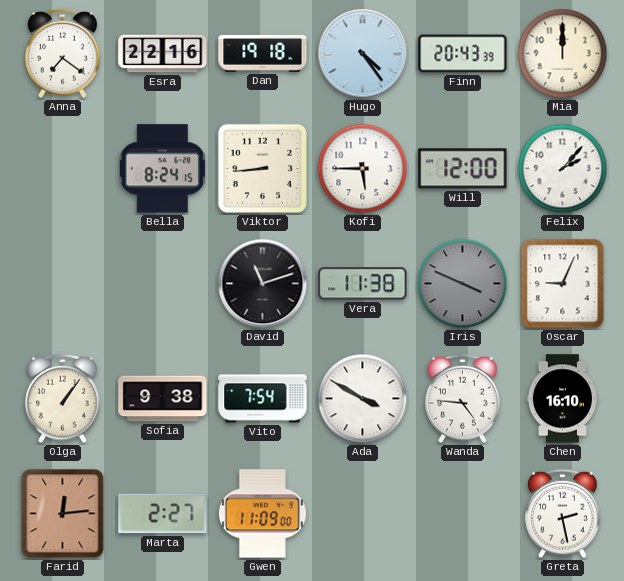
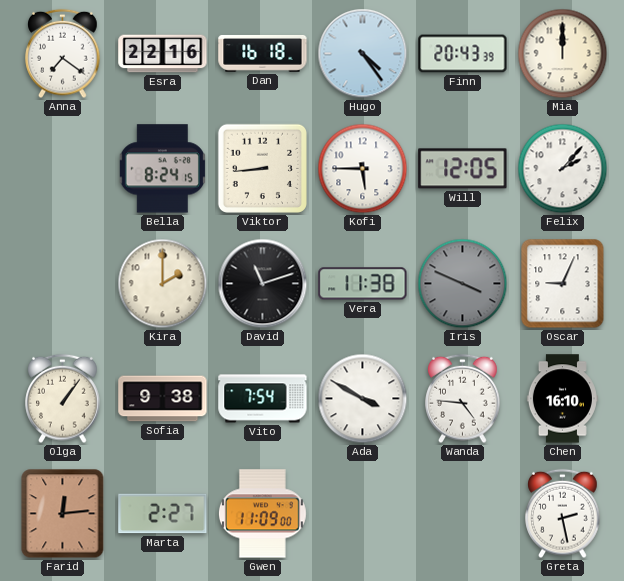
Dan: 19:18 -> 16:18 (263, 53)
Will: 12:00 -> 12:05 (463, 169)
Kira: none -> 2:00 (163, 284)
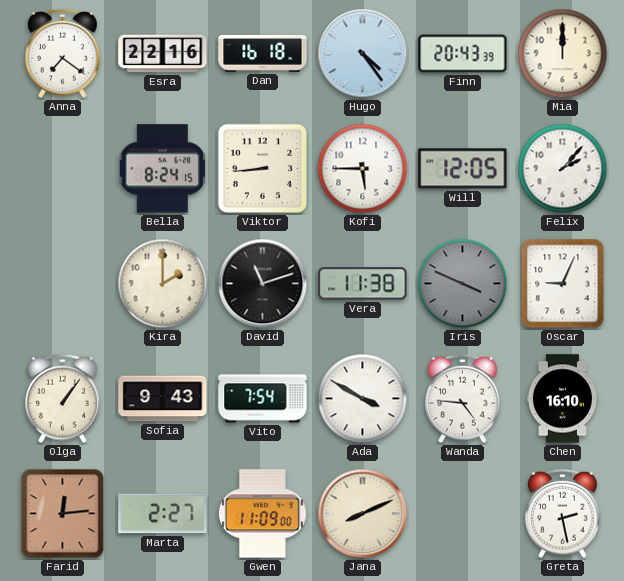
Sofia: 9:38 -> 9:43 (163, 399)
Jana: none -> 8:11 (363, 514)
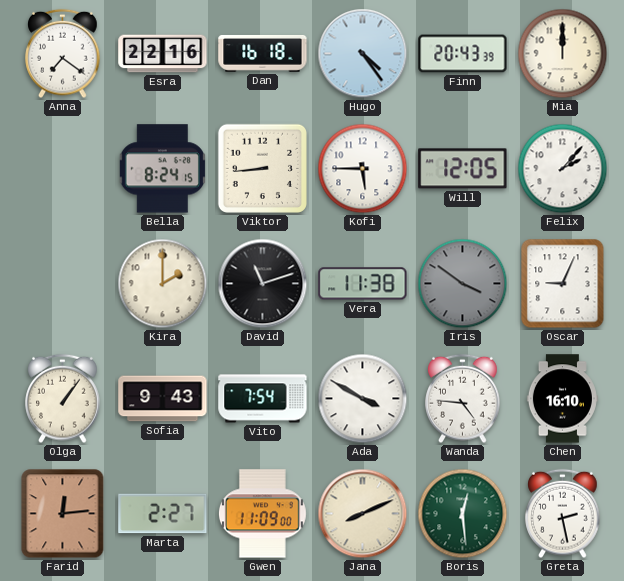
Iris: 3:49 -> 3:51 (463, 284)
Boris: none -> 12:29 (463, 514)
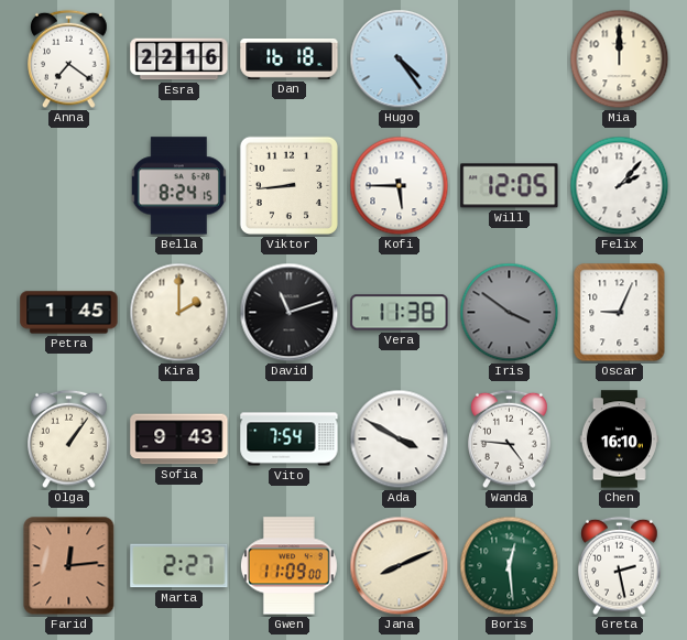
Finn: 20:43 -> none (463, 54)
Petra: none -> 1:45 (69, 313)
